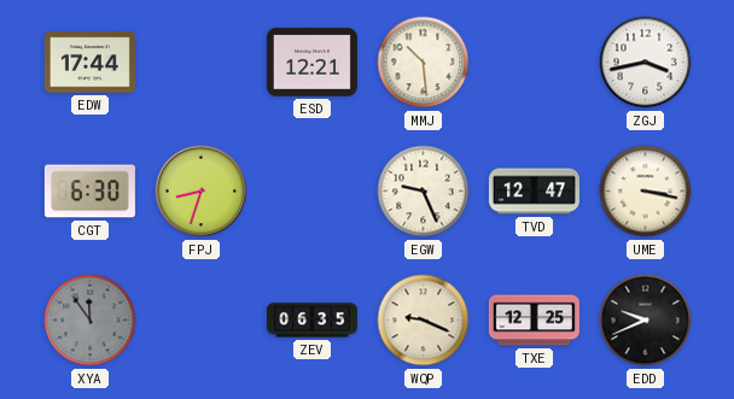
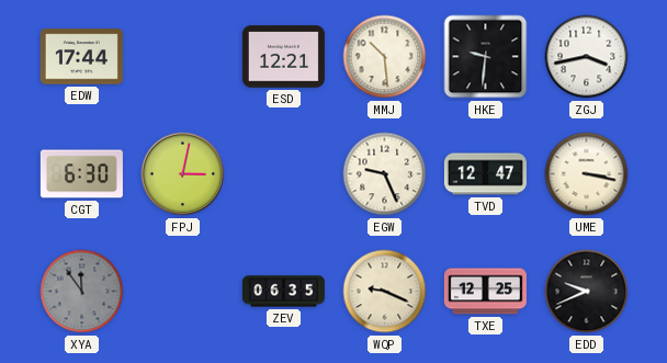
HKE: none -> 9:31 (486, 57)
FPJ: 8:33 -> 3:02 (183, 174)
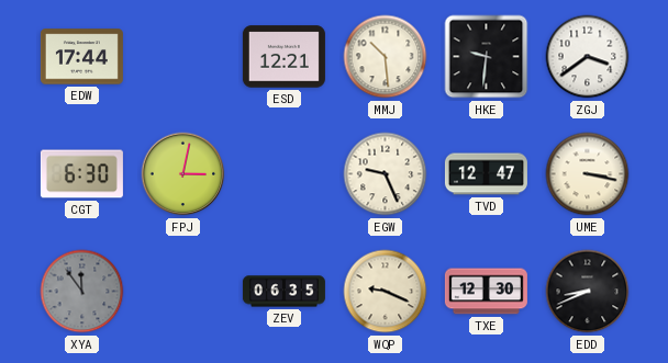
ZGJ: 3:43 -> 3:39 (588, 57)
TXE: 12:25 -> 12:30 (486, 292)
EDD: 9:41 -> 8:41 (588, 292)
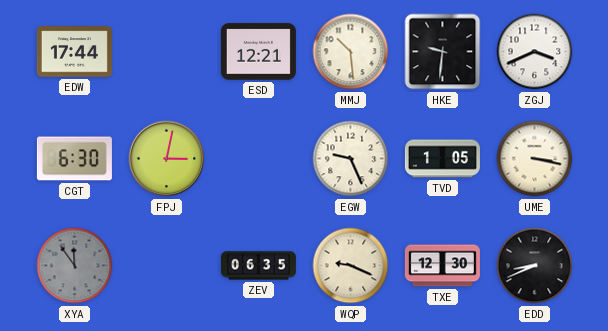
ZGJ: 3:39 -> 3:41 (535, 52)
TVD: 12:47 -> 1:05 (442, 159)
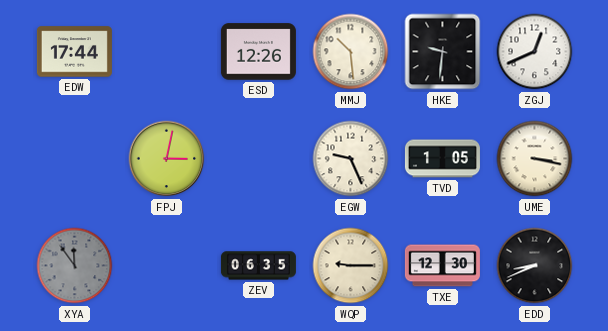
ESD: 12:21 -> 12:26 (258, 52)
ZGJ: 3:41 -> 12:41 (535, 52)
CGT: 6:30 -> none (74, 159)
WQP: 9:19 -> 9:15 (351, 266)
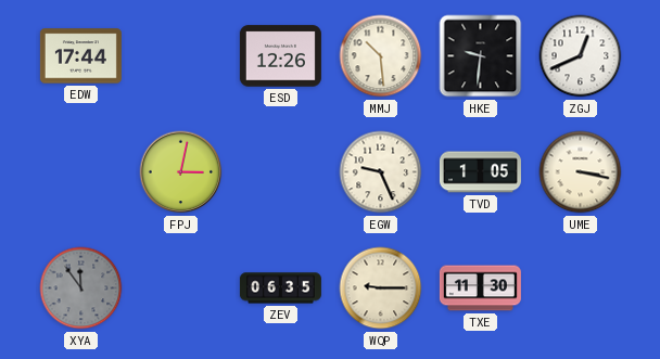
TXE: 12:30 -> 11:30 (480, 289)
EDD: 8:41 -> none (535, 266)
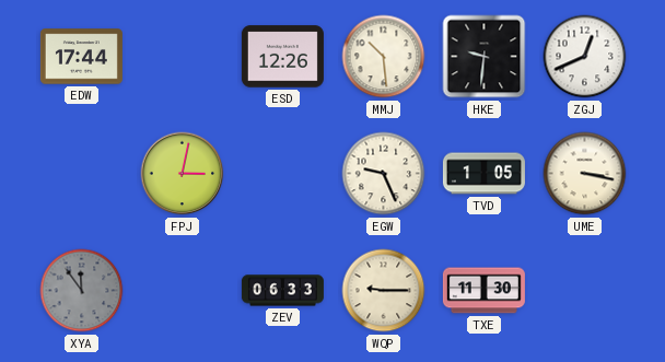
ZEV: 06:35 -> 06:33 (282, 291)
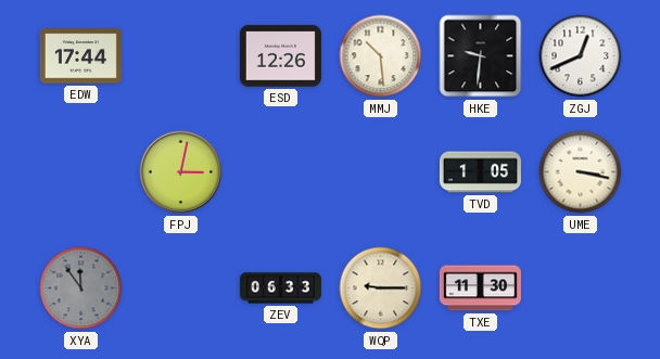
EGW: 9:26 -> none (384, 174)
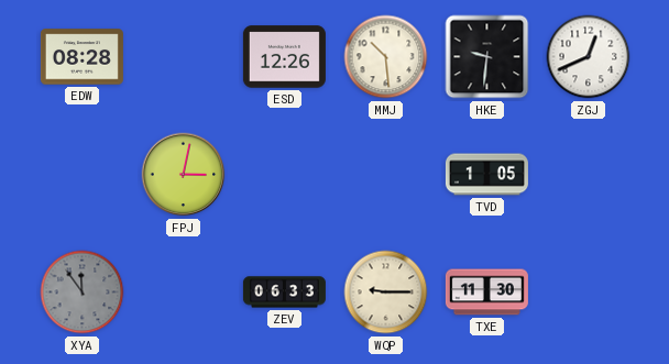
EDW: 17:44 -> 08:28 (81, 57)
UME: 3:17 -> none (581, 172)
